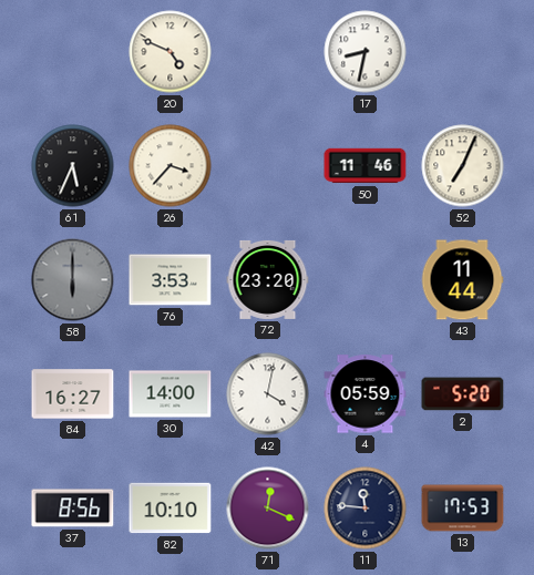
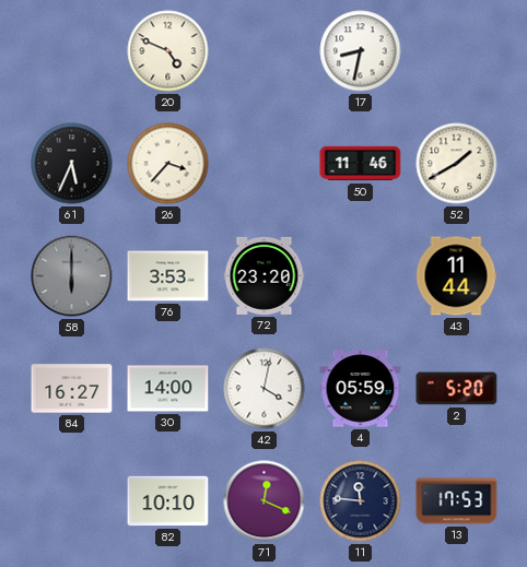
52: 7:04 -> 1:40 (457, 164)
37: 8:56 -> none (73, 509)
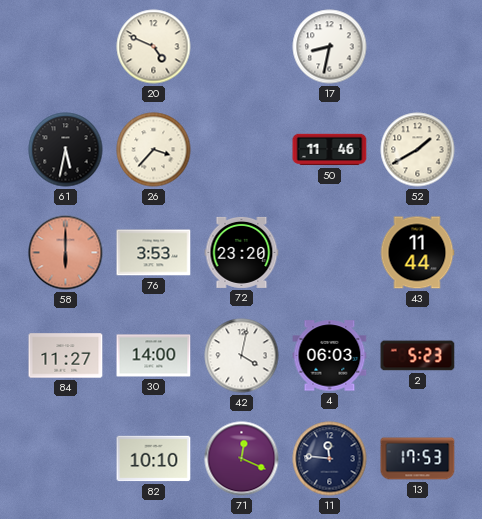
61: 5:34 -> 5:32 (66, 150)
58 dial: grey -> salmon (66, 253)
84: 16:27 -> 11:27 (66, 356)
4: 05:59 -> 06:03 (330, 356)
2: 5:20 -> 5:23 (418, 356)
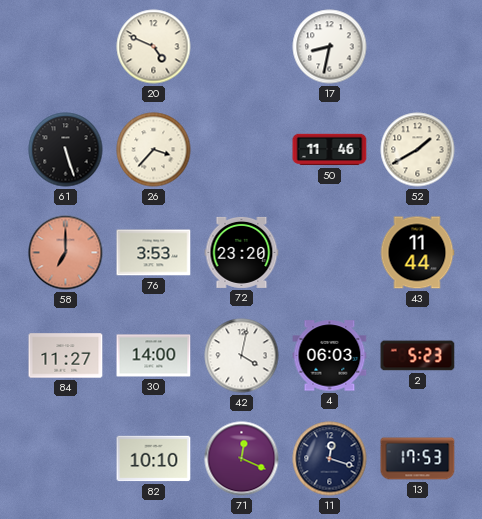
61: 5:32 -> 5:27 (66, 150)
58: 6:00 -> 7:00 (66, 253)
11: 11:46 -> 12:18 (330, 459)
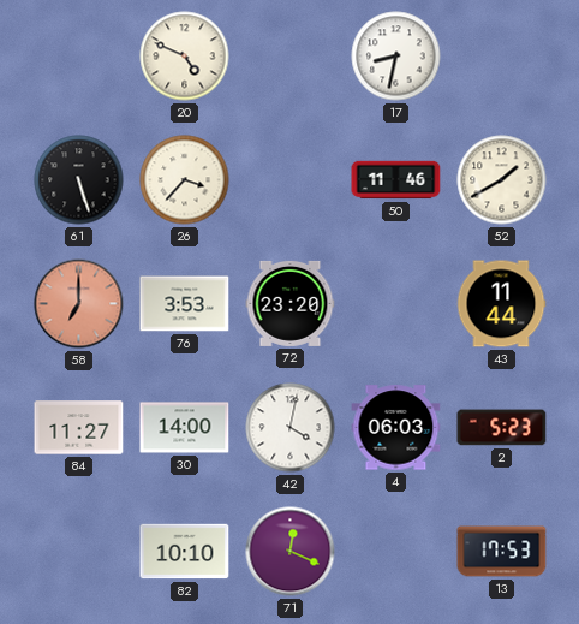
11: 12:18 -> none (330, 459)
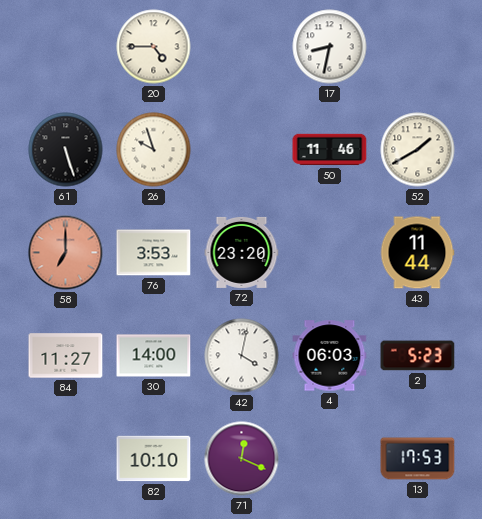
20: 4:49 -> 4:45 (154, 47)
26: 3:37 -> 9:57 (154, 150)
